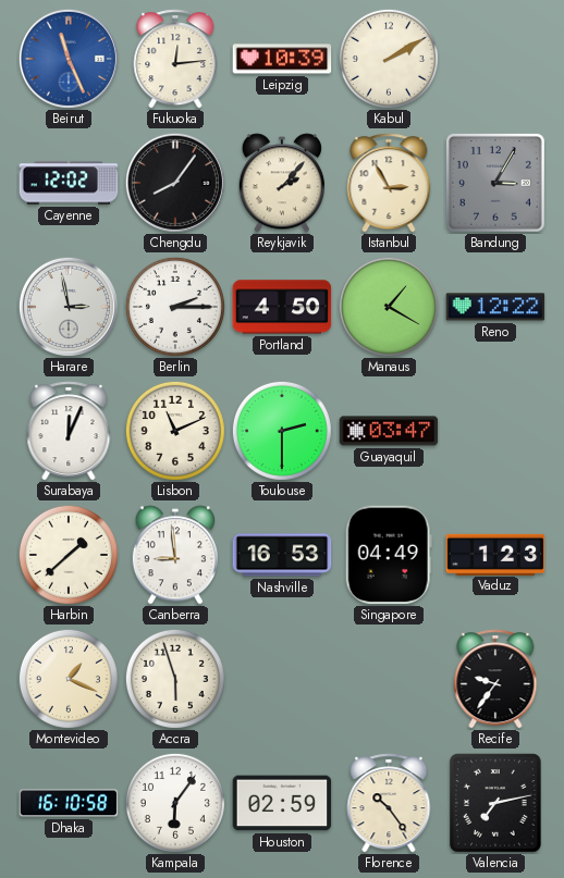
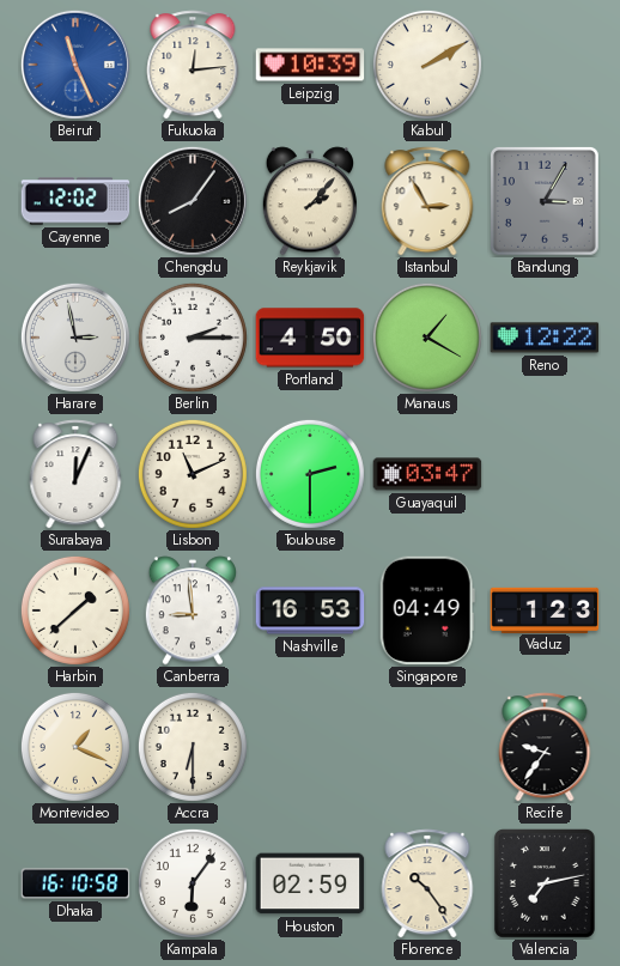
Accra: 5:57 -> 6:30 (193, 747)
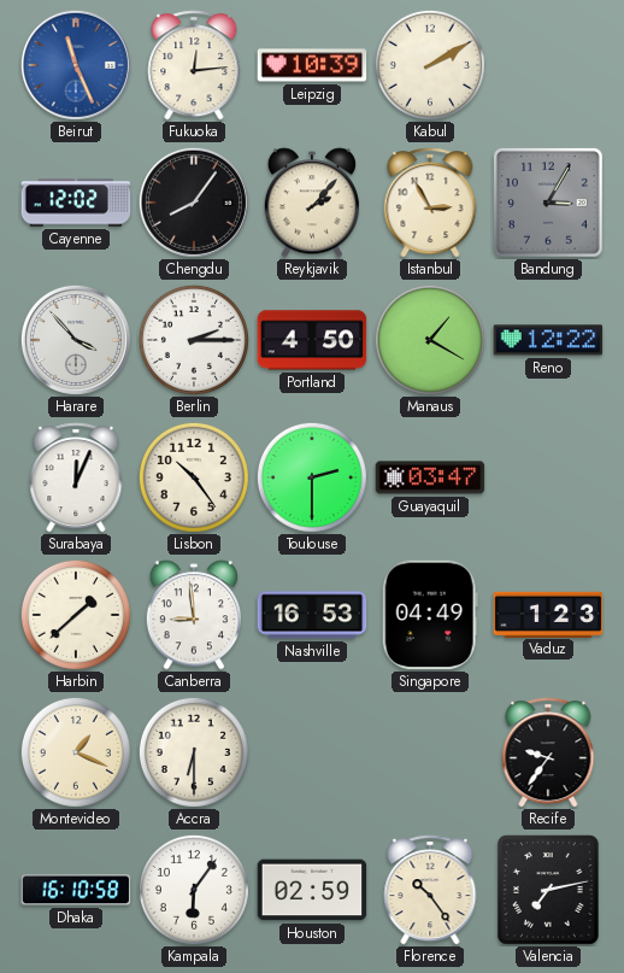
Harare: 2:58 -> 3:53 (76, 340)
Lisbon: 11:11 -> 10:24 (194, 477)
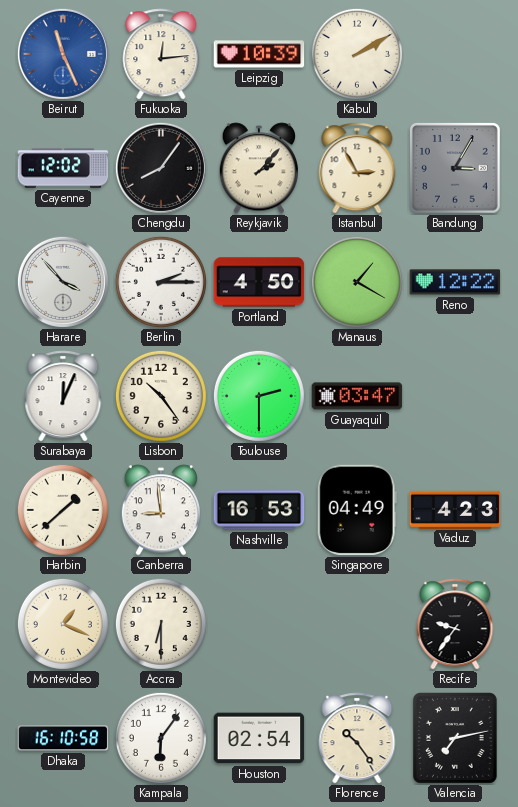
Vaduz: 1:23 -> 4:23 (455, 509)
Houston: 02:59 -> 02:54 (259, 738)
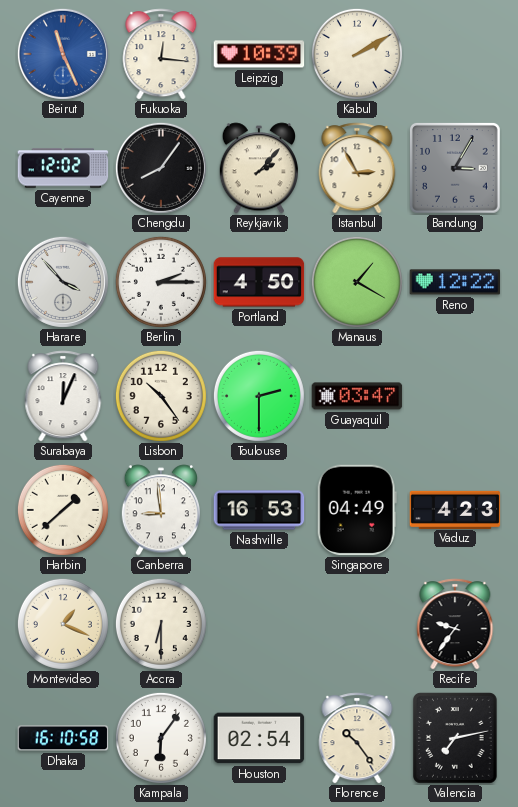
Fukuoka: 12:14 -> 12:16 (161, 54)
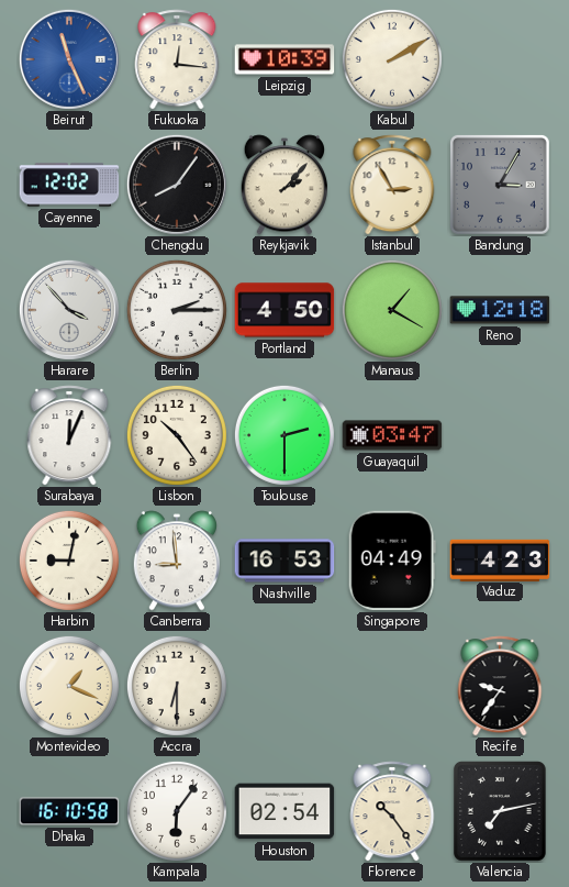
Reno: 12:22 -> 12:18 (500, 310)
Harbin: 1:38 -> 9:02 (69, 561)
